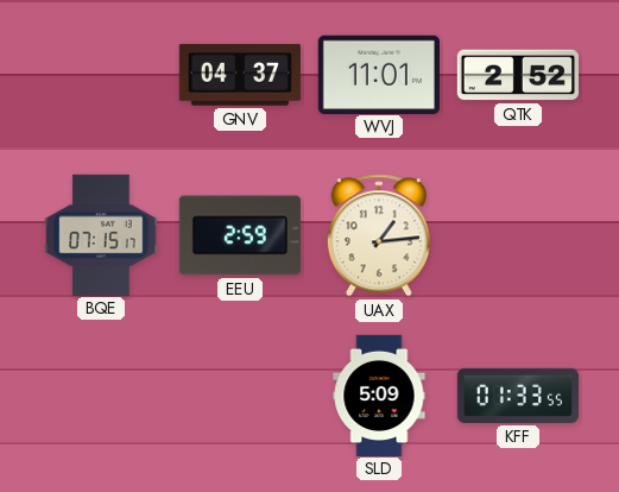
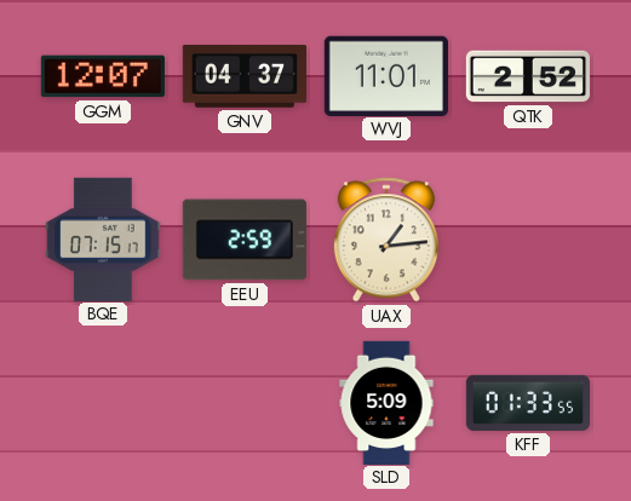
GGM: none -> 12:07 (103, 76)
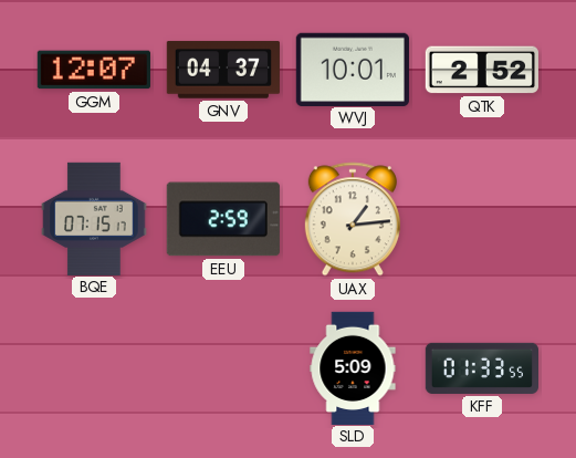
WVJ: 11:01 -> 10:01 (353, 69)
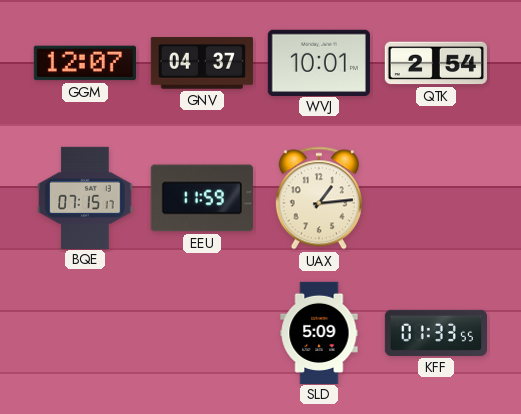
QTK: 2:52 -> 2:54 (435, 63)
EEU: 2:59 -> 11:59 (202, 198)
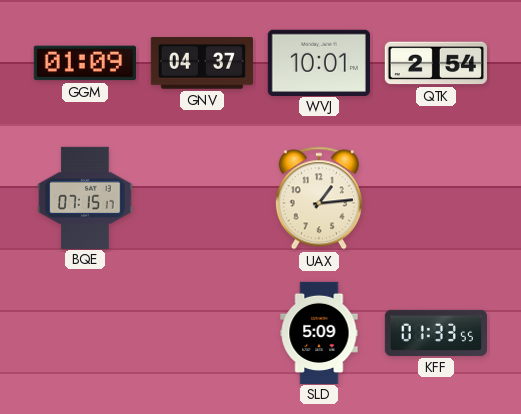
GGM: 12:07 -> 01:09 (85, 63)
EEU: 11:59 -> none (202, 198)
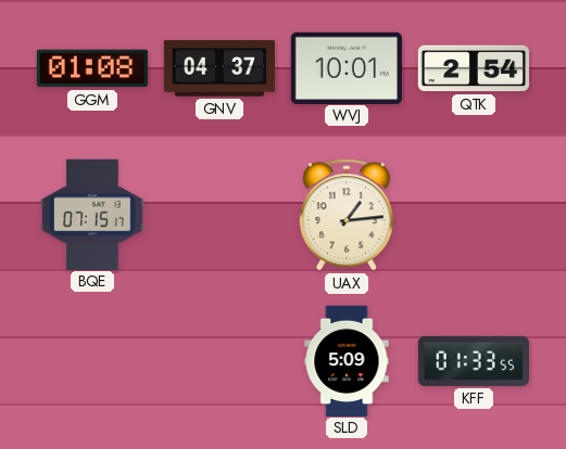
GGM: 01:09 -> 01:08 (92, 68)
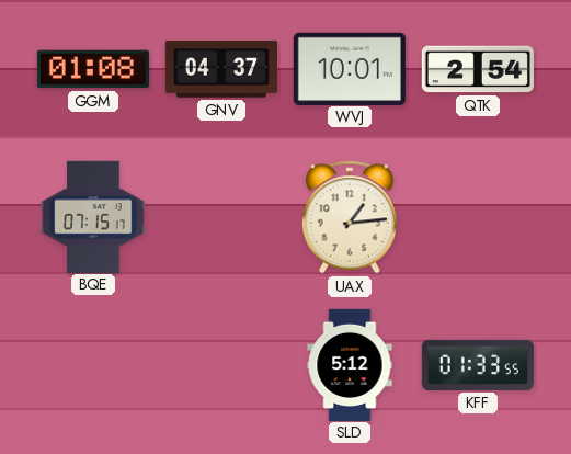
SLD: 5:09 -> 5:12 (350, 364)
